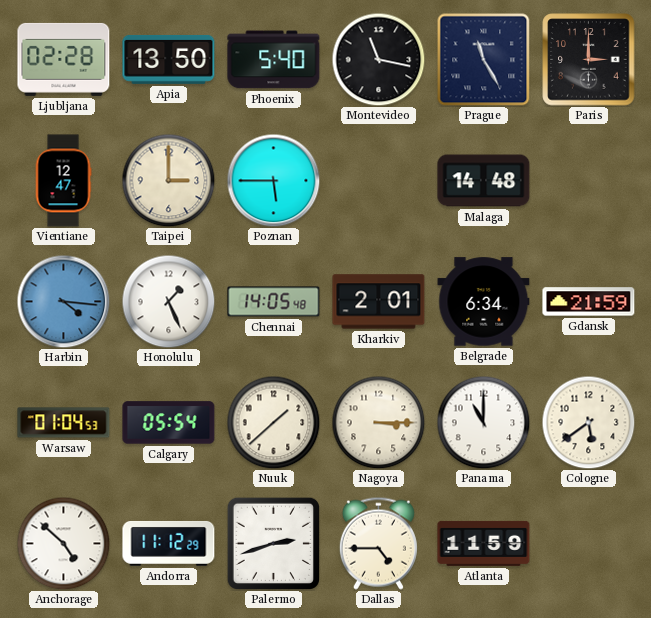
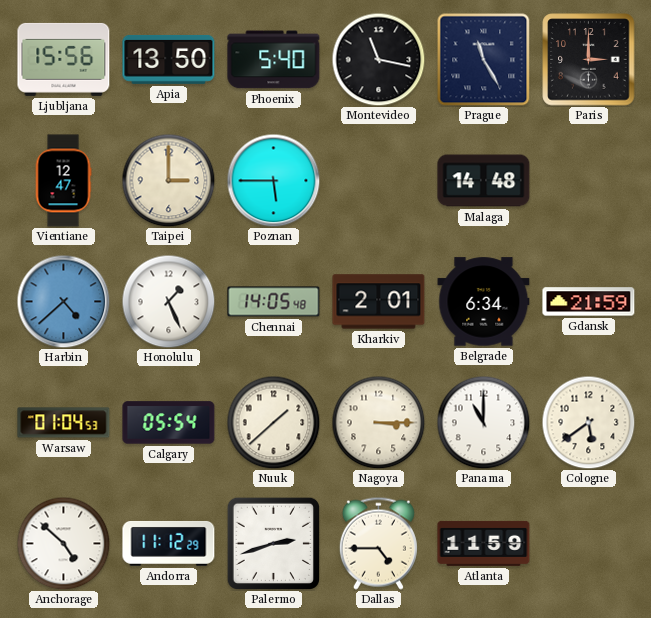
Ljubljana: 02:28 -> 15:56 (64, 59)
Harbin: 4:16 -> 4:38 (63, 301)
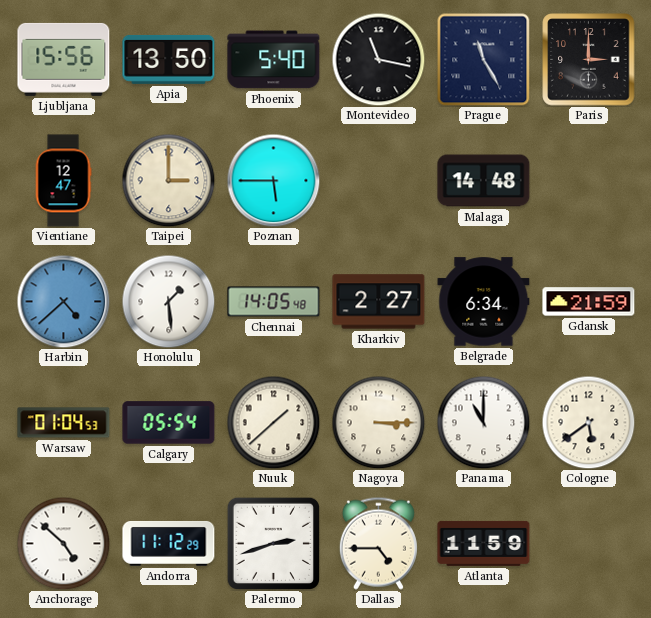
Honolulu: 1:26 -> 1:29 (168, 301)
Kharkiv: 2:01 -> 2:27 (379, 302)
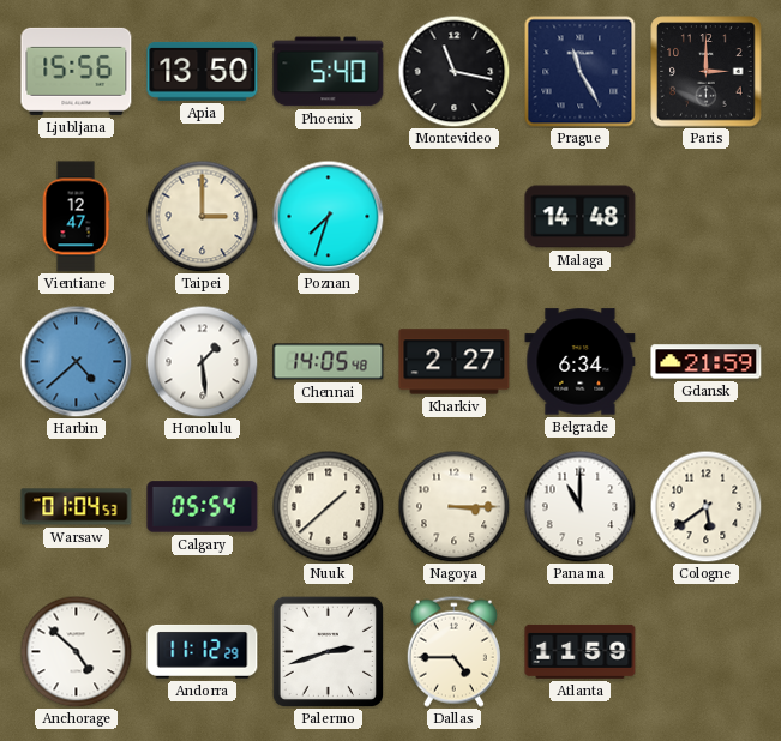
Poznan: 5:45 -> 7:33 (328, 216)
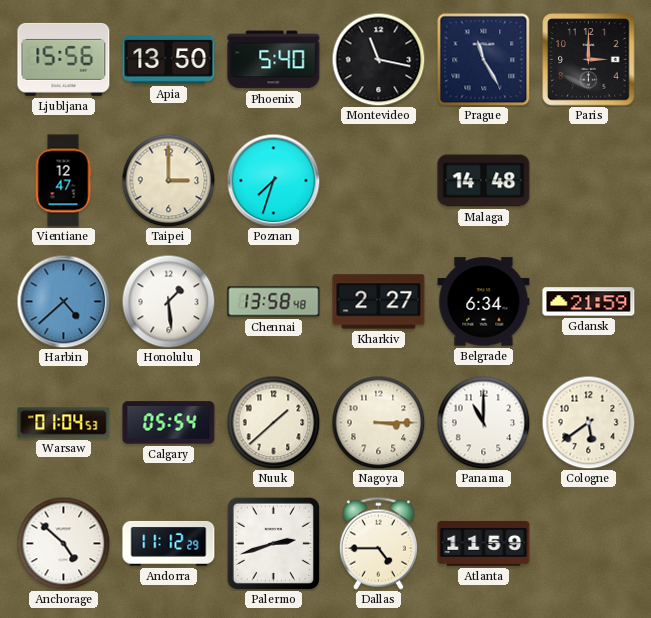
Chennai: 14:05 -> 13:58 (274, 302)
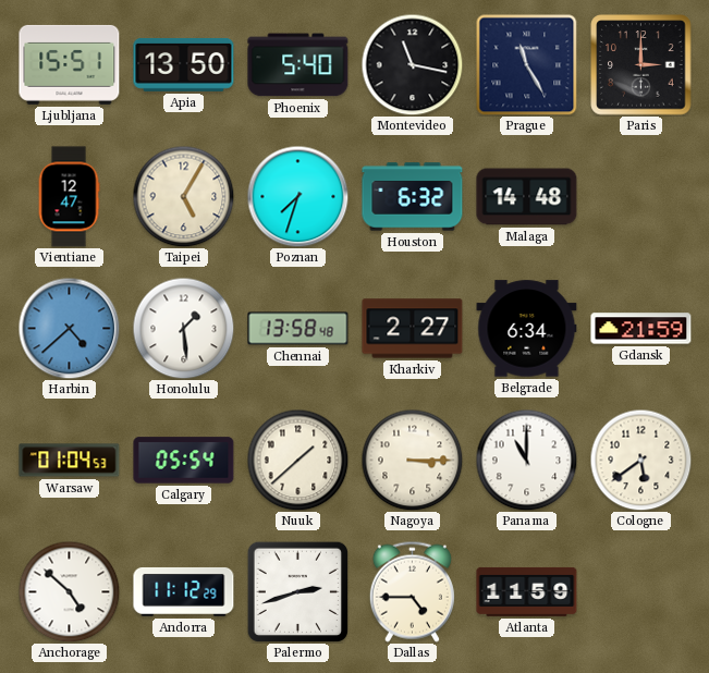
Ljubljana: 15:56 -> 15:51 (70, 64)
Taipei: 3:00 -> 5:05 (183, 196)
Houston: none -> 6:32 (413, 197)
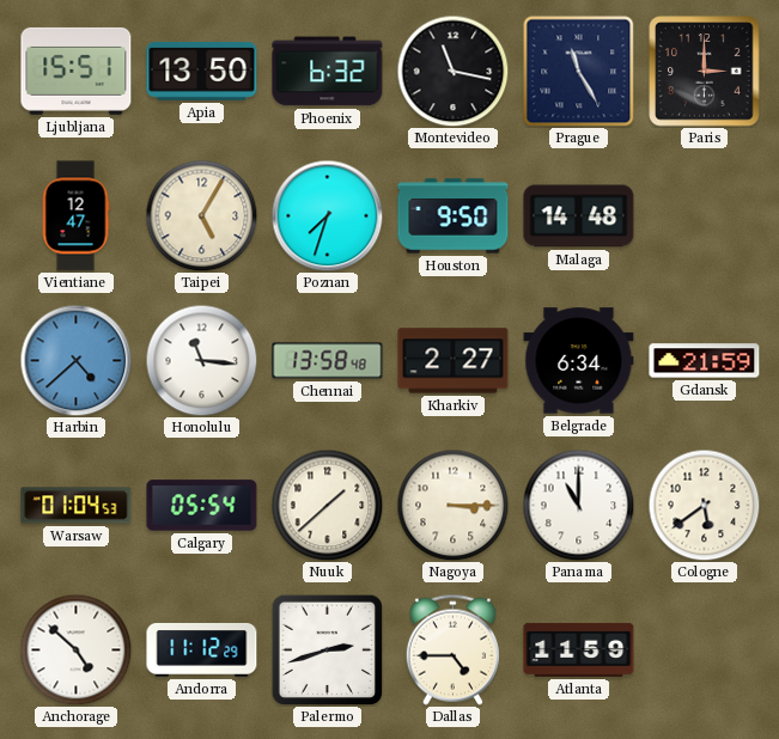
Phoenix: 5:40 -> 6:32 (328, 72)
Houston: 6:32 -> 9:50 (454, 216)
Honolulu: 1:29 -> 11:16 (201, 360)
